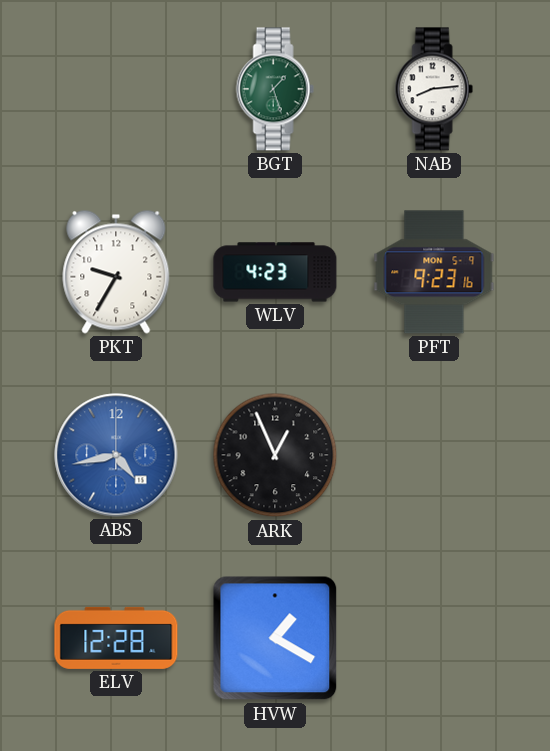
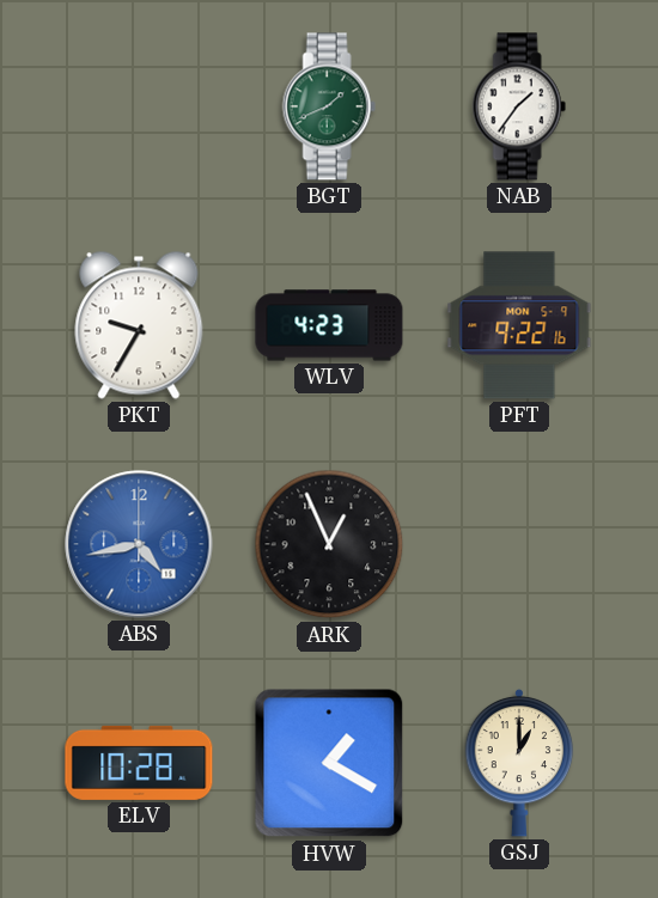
BGT: 1:27 -> 1:41 (329, 106)
NAB: 8:14 -> 1:36 (519, 106)
PFT: 9:23 -> 9:22 (519, 325)
ELV: 12:28 -> 10:28 (139, 763)
GSJ: none -> 1:00 (519, 763)
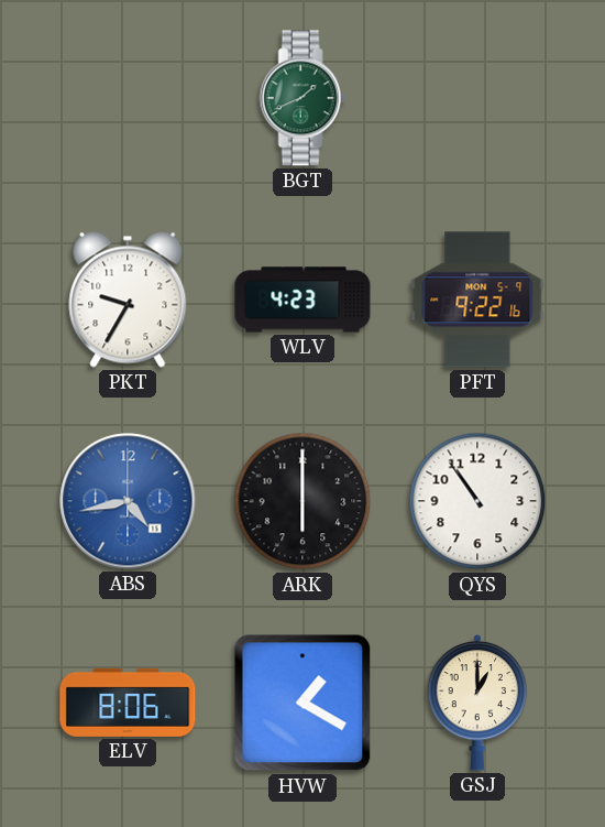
NAB: 1:36 -> none (519, 106)
ARK: 12:56 -> 6:00 (302, 501)
QYS: none -> 10:54 (477, 501)
ELV: 10:28 -> 8:06 (128, 703)
